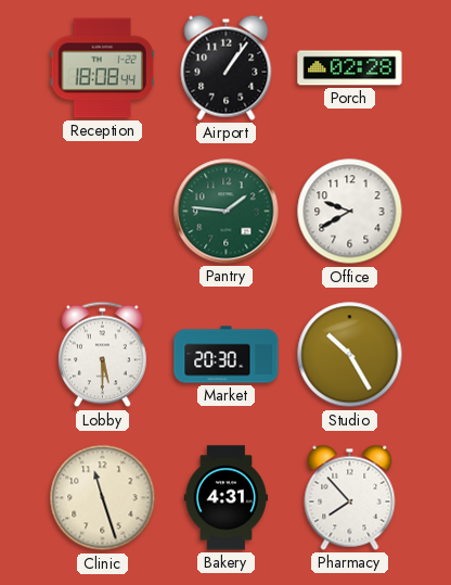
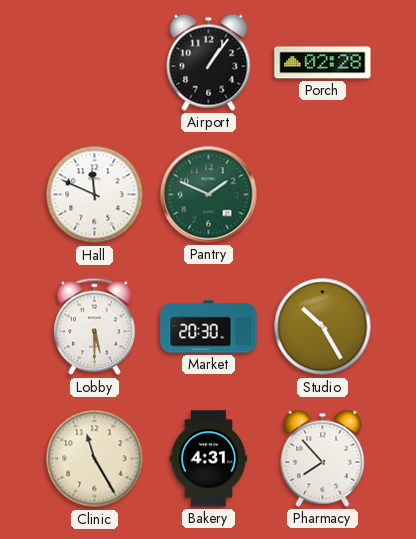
Reception: 18:08 -> none (102, 68)
Hall: none -> 11:49 (95, 195)
Pantry: 1:46 -> 1:49 (209, 195)
Office: 9:40 -> none (350, 212)
Clinic: 11:27 -> 11:25 (95, 459)
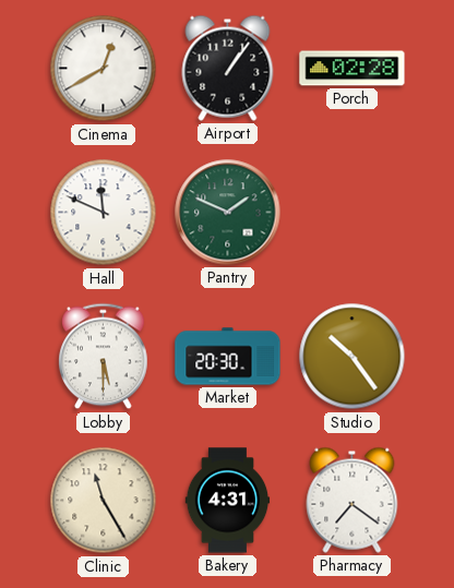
Cinema: none -> 12:40 (104, 69)
Studio: 10:25 -> 10:24 (353, 357)
Pharmacy: 7:53 -> 7:21 (353, 500)
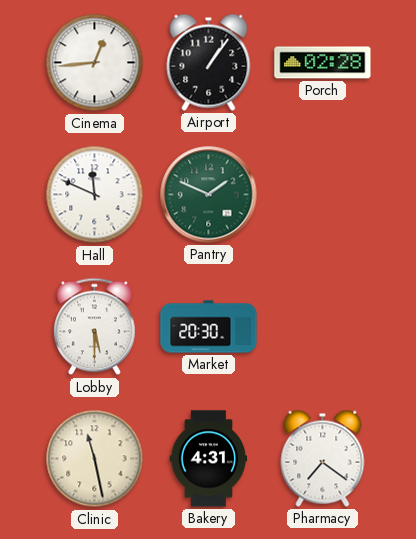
Cinema: 12:40 -> 12:44 (95, 63)
Studio: 10:24 -> none (353, 357)
Clinic: 11:25 -> 11:28 (95, 459)
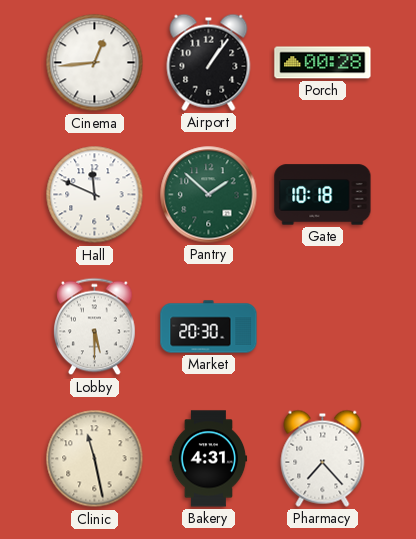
Porch: 02:28 -> 00:28 (323, 63)
Pantry: 1:49 -> 1:52 (209, 195)
Gate: none -> 10:18 (323, 195)
Pharmacy: 7:21 -> 7:23 (323, 458)
